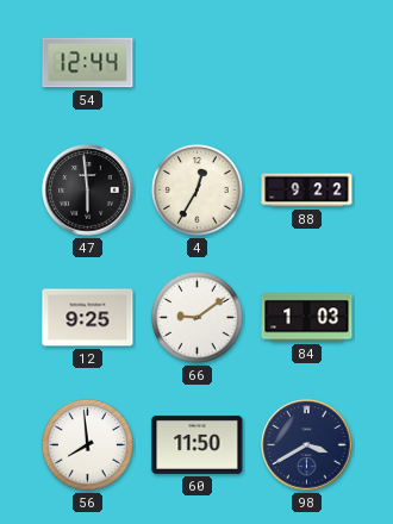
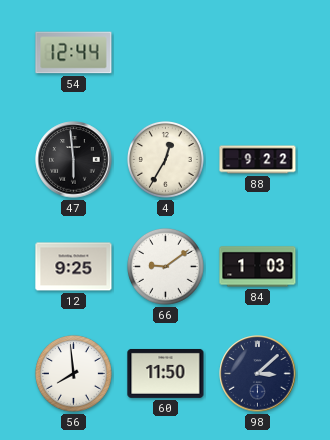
98: 3:40 -> 3:08 (258, 374)
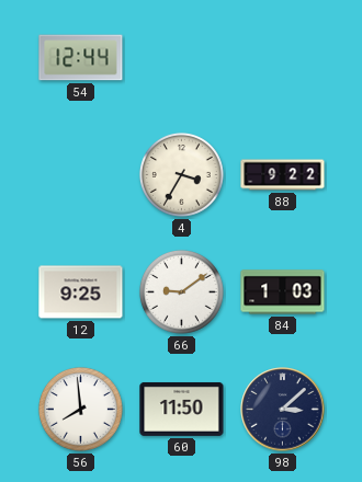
47: 5:59 -> none (74, 160)
4: 12:35 -> 3:35 (181, 174)
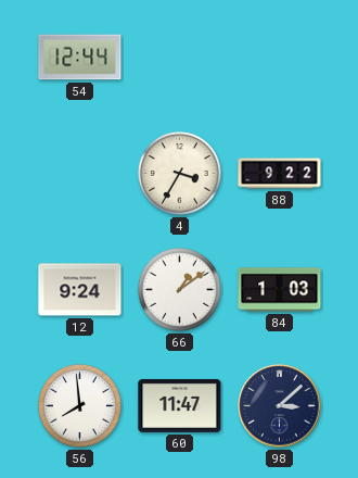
12: 9:25 -> 9:24 (80, 290)
66: 9:09 -> 1:09 (179, 289)
60: 11:50 -> 11:47 (180, 405)
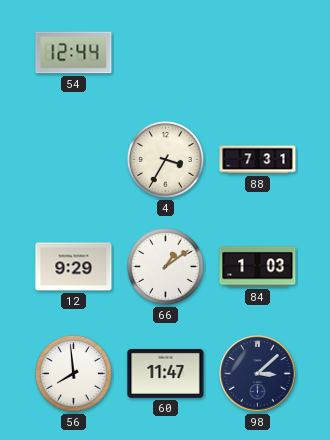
88: 9:22 -> 7:31 (258, 160)
12: 9:24 -> 9:29 (74, 267)
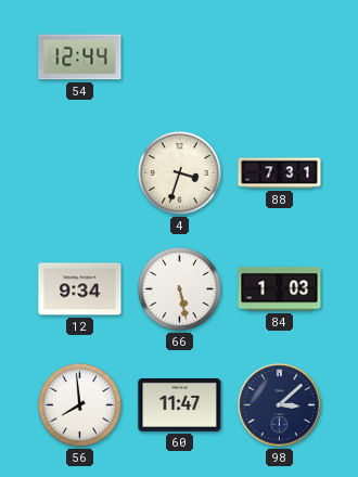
4: 3:35 -> 3:33 (179, 172)
12: 9:29 -> 9:34 (80, 289)
66: 1:09 -> 5:28 (179, 288)
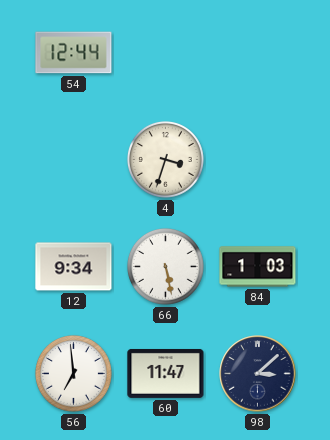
88: 7:31 -> none (280, 173)
56: 7:59 -> 6:59 (73, 373)
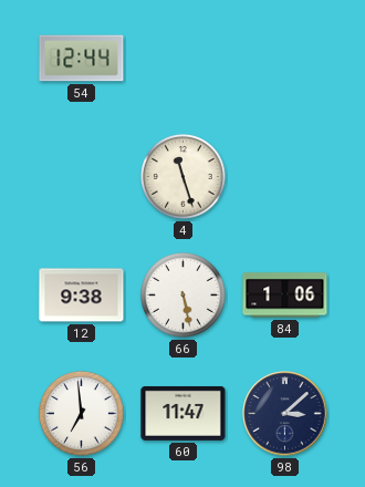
4: 3:33 -> 11:27 (182, 176)
12: 9:34 -> 9:38 (82, 296)
84: 1:03 -> 1:06 (285, 296)
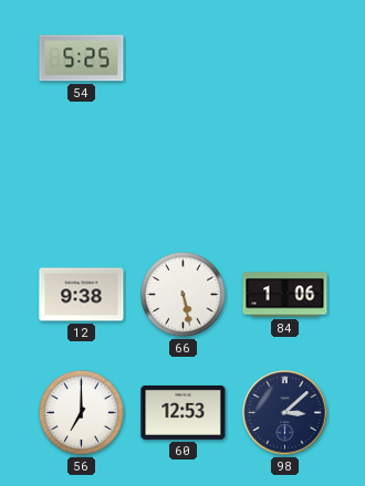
54: 12:44 -> 5:25 (82, 59)
4: 11:27 -> none (182, 176)
56: 6:59 -> 7:00 (81, 412)
60: 11:47 -> 12:53 (184, 412)
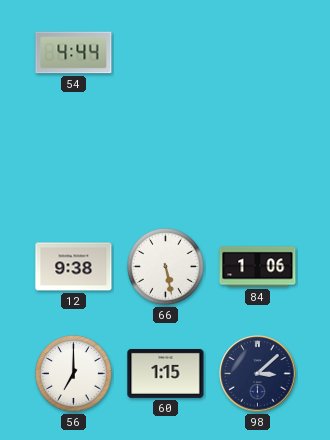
54: 5:25 -> 4:44 (74, 53)
60: 12:53 -> 1:15 (166, 373)
